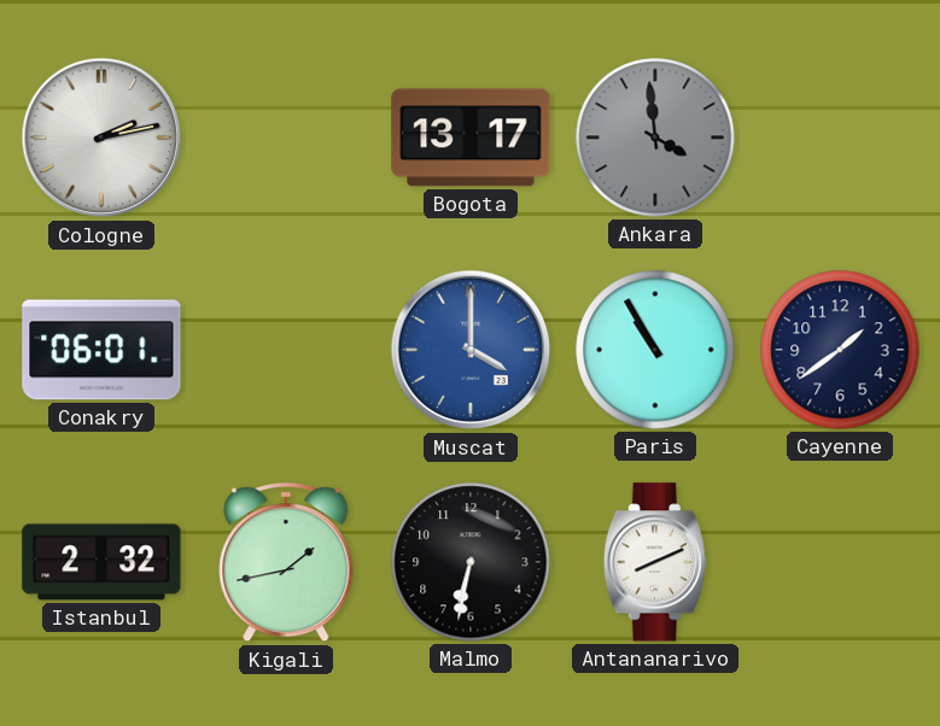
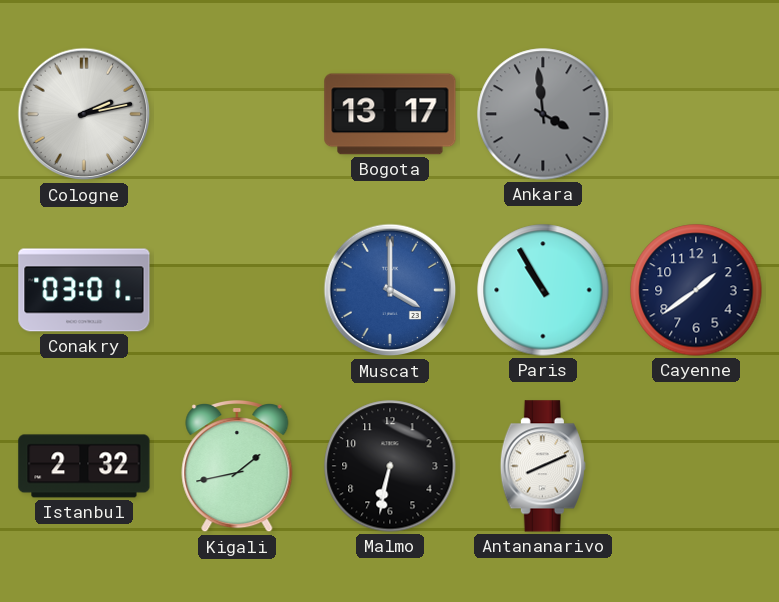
Conakry: 06:01 -> 03:01 (84, 290)
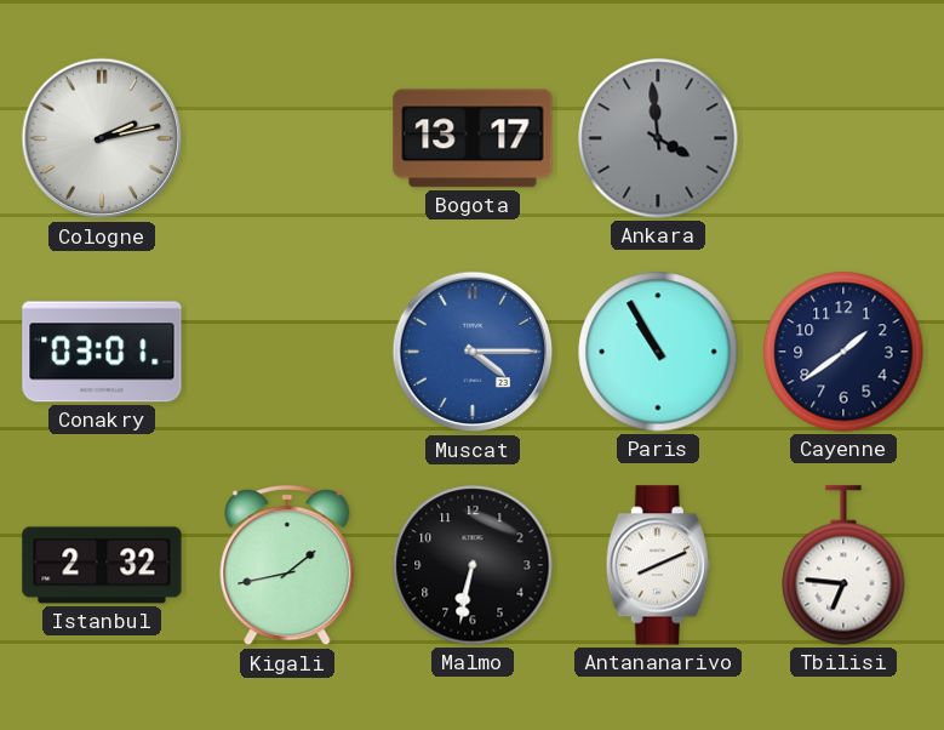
Muscat: 4:00 -> 4:15 (473, 352)
Tbilisi: none -> 6:46 (843, 565)
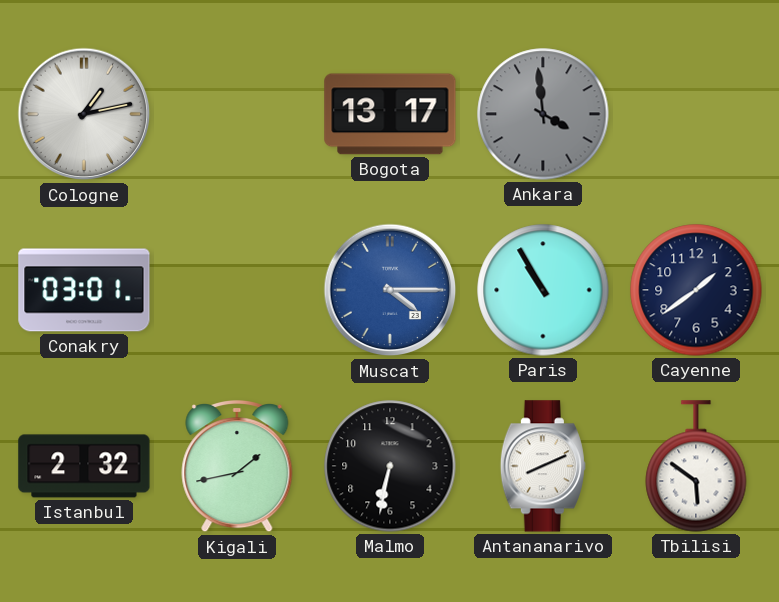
Cologne: 2:13 -> 1:13 (84, 114)
Tbilisi: 6:46 -> 5:51 (696, 466)
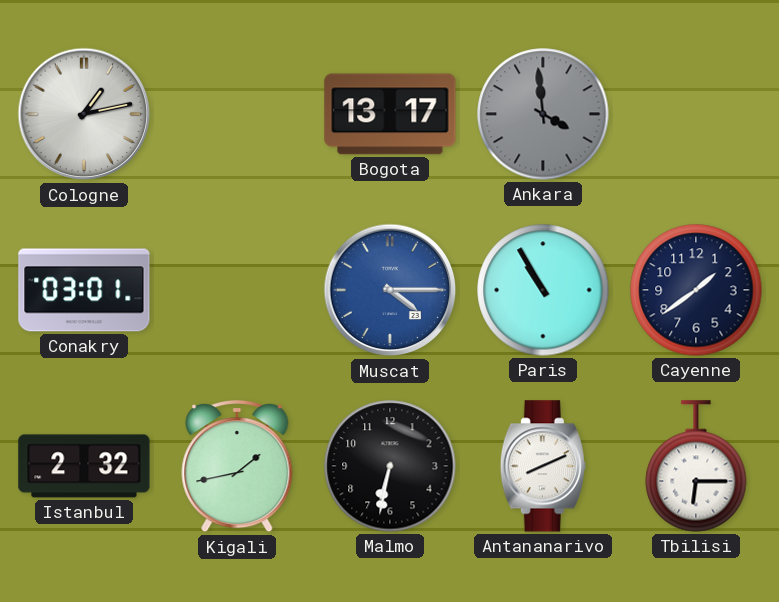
Tbilisi: 5:51 -> 6:15 (696, 466)
